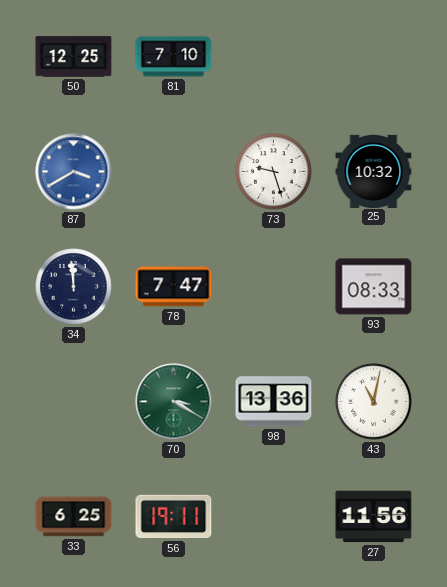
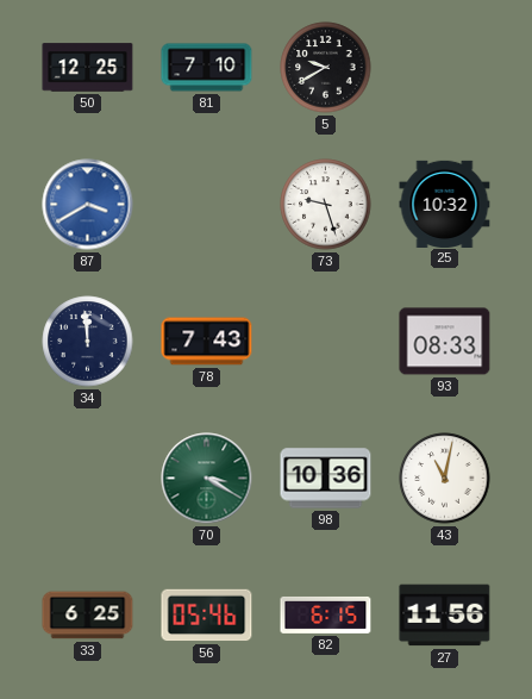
5: none -> 9:40 (326, 68)
78: 7:47 -> 7:43 (207, 342)
98: 13:36 -> 10:36 (326, 479)
56: 19:11 -> 05:46 (207, 616)
82: none -> 6:15 (326, 614)
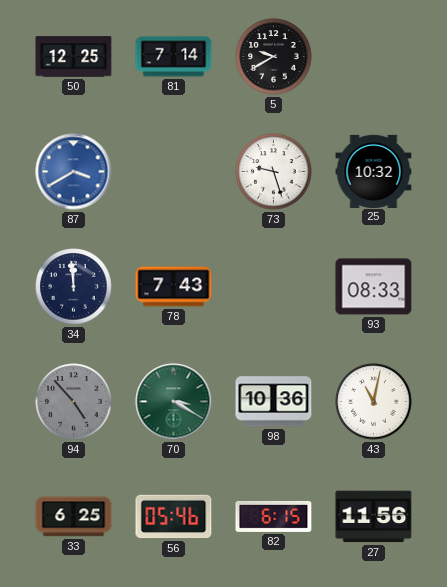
81: 7:10 -> 7:14 (174, 57)
94: none -> 4:53 (74, 402)
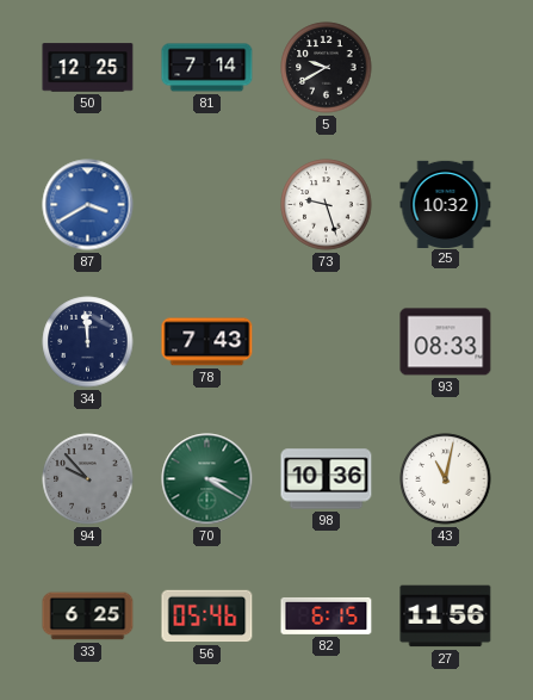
94: 4:53 -> 9:53 (88, 479)
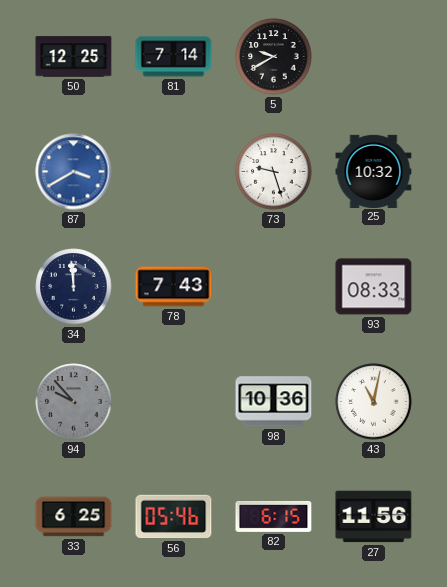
70: 3:20 -> none (207, 479)
